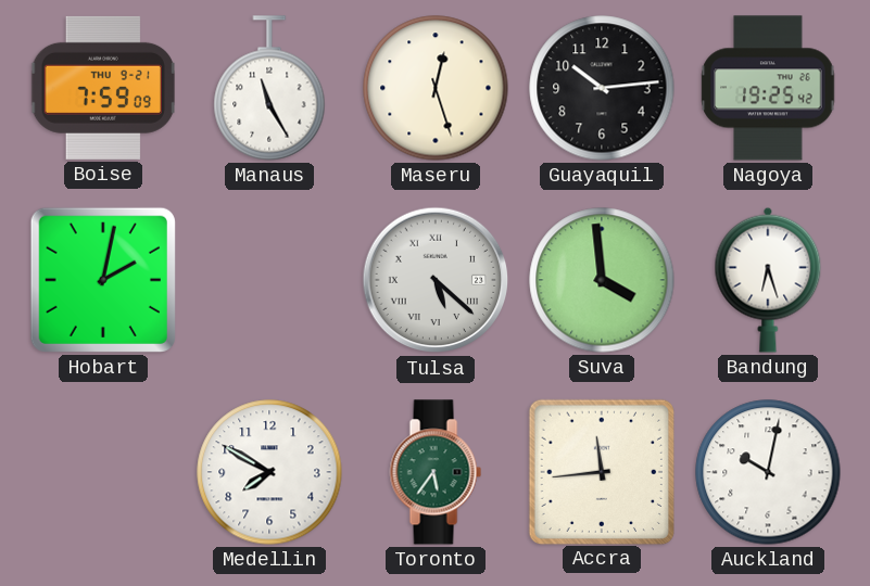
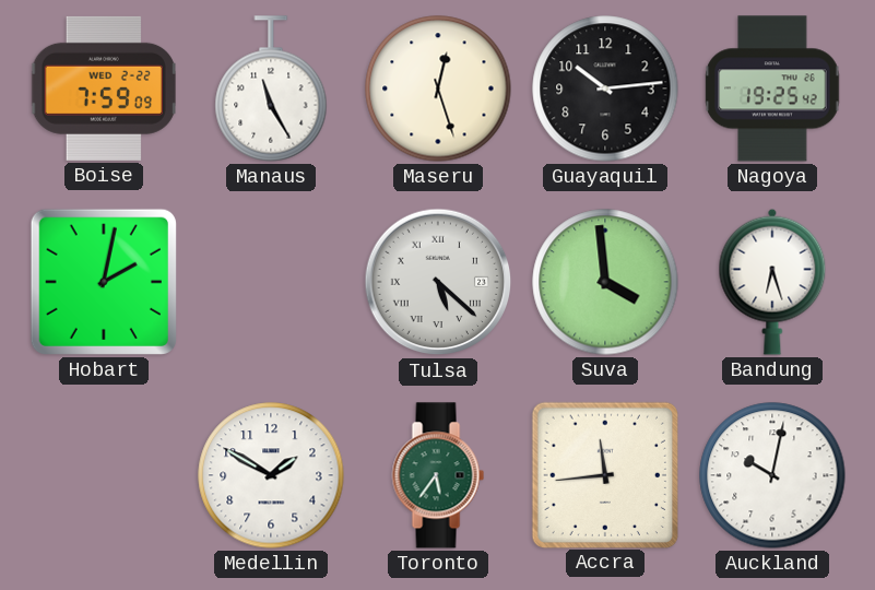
Boise date: THU 9-21 -> WED 2-22 (104, 88)
Medellin: 7:50 -> 1:50 (271, 475)
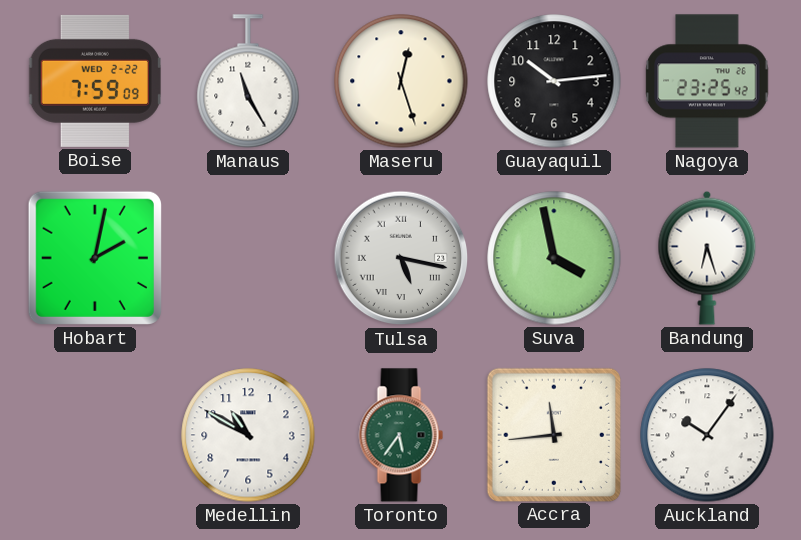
Nagoya: 19:25 -> 23:25 (707, 81)
Tulsa: 5:22 -> 5:17 (401, 258)
Suva: 3:59 -> 3:58 (554, 258)
Medellin: 1:50 -> 10:50 (248, 435)
Auckland: 10:02 -> 10:06 (707, 435)
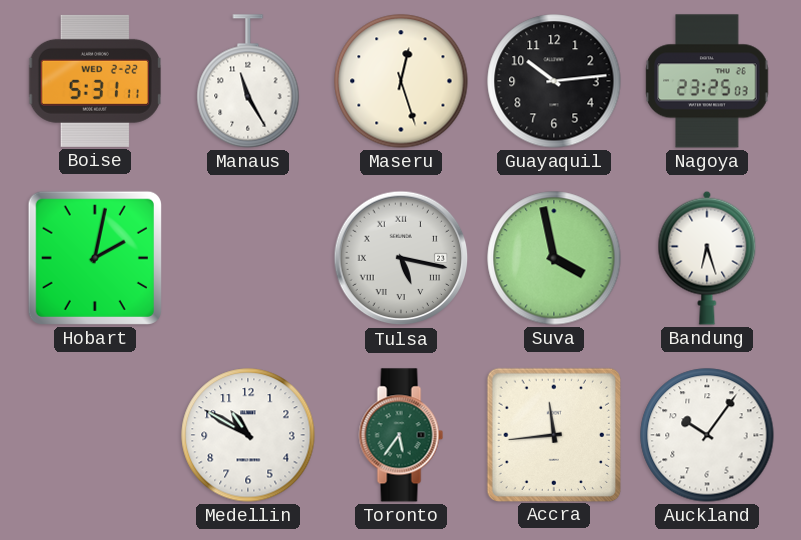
Boise: 7:59 -> 5:31 (95, 81)
Nagoya: 23:25:42 -> 23:25:03 (707, 81)
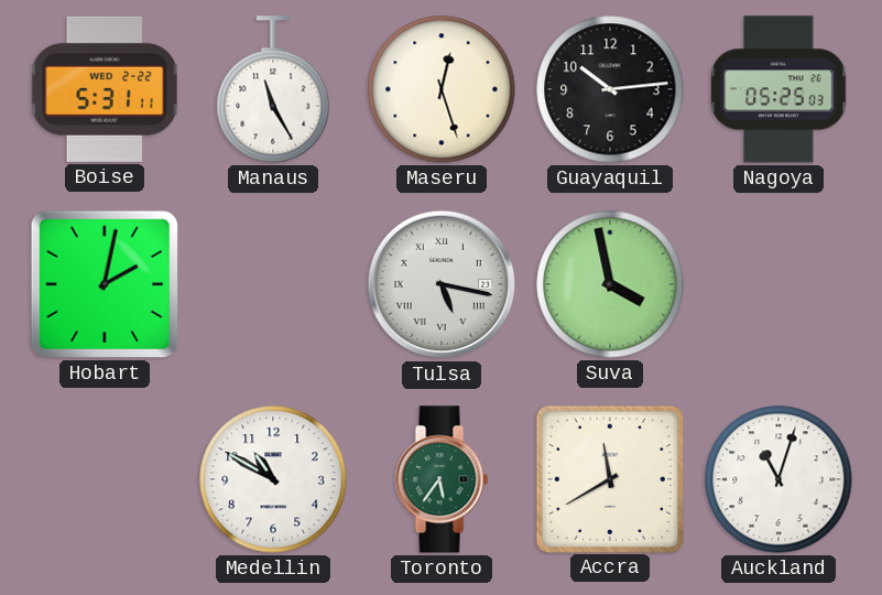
Nagoya: 23:25 -> 05:25 (778, 89)
Bandung: 6:27 -> none (707, 258)
Accra: 11:44 -> 11:40 (609, 478)
Auckland: 10:06 -> 11:03 (778, 479)
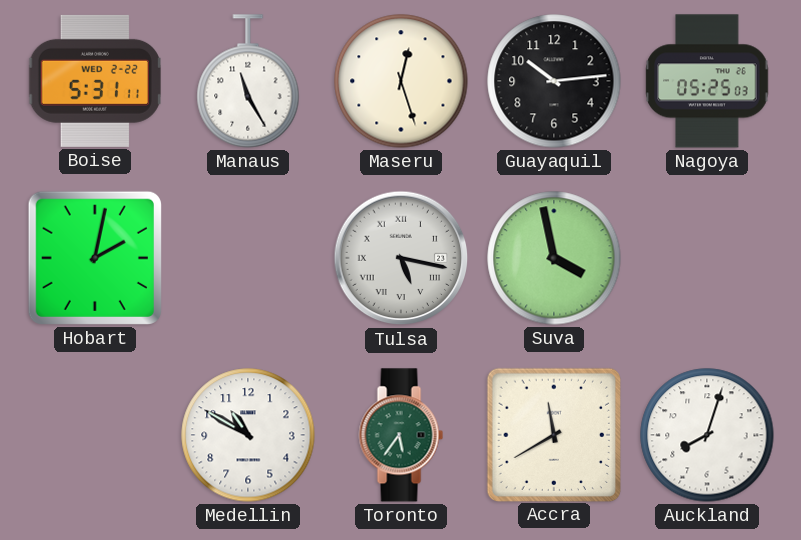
Auckland: 11:03 -> 8:03 (707, 435)
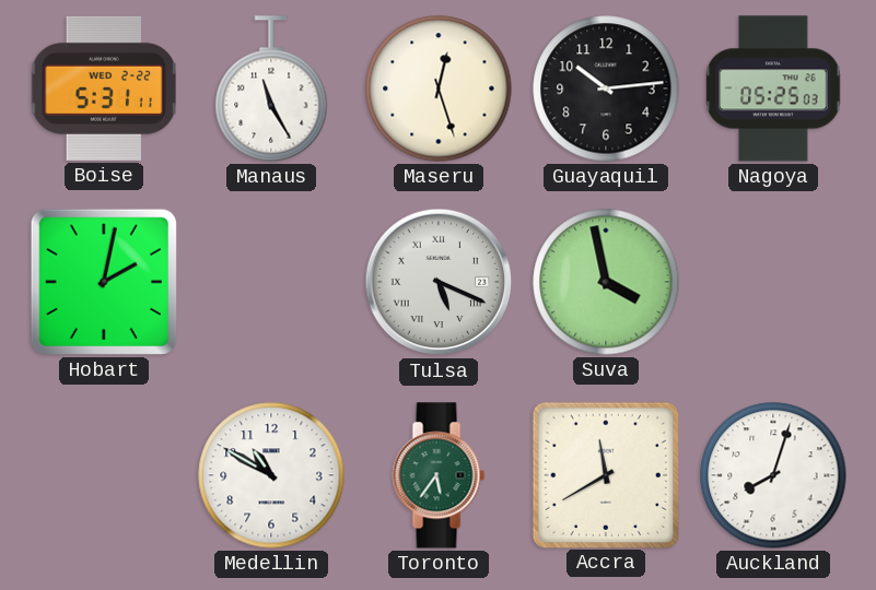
Tulsa: 5:17 -> 5:19 (439, 282)
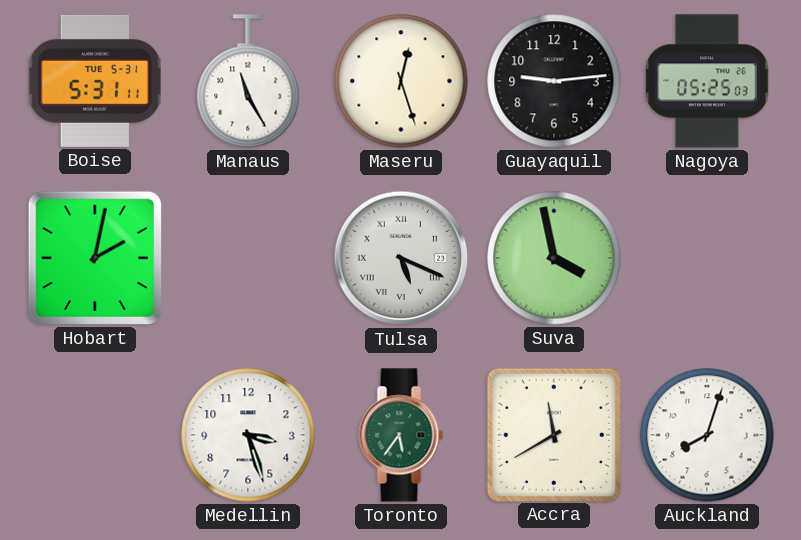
Boise date: WED 2-22 -> TUE 5-31 (95, 81)
Guayaquil: 10:14 -> 9:14 (554, 81)
Medellin: 10:50 -> 3:27 (248, 435)
